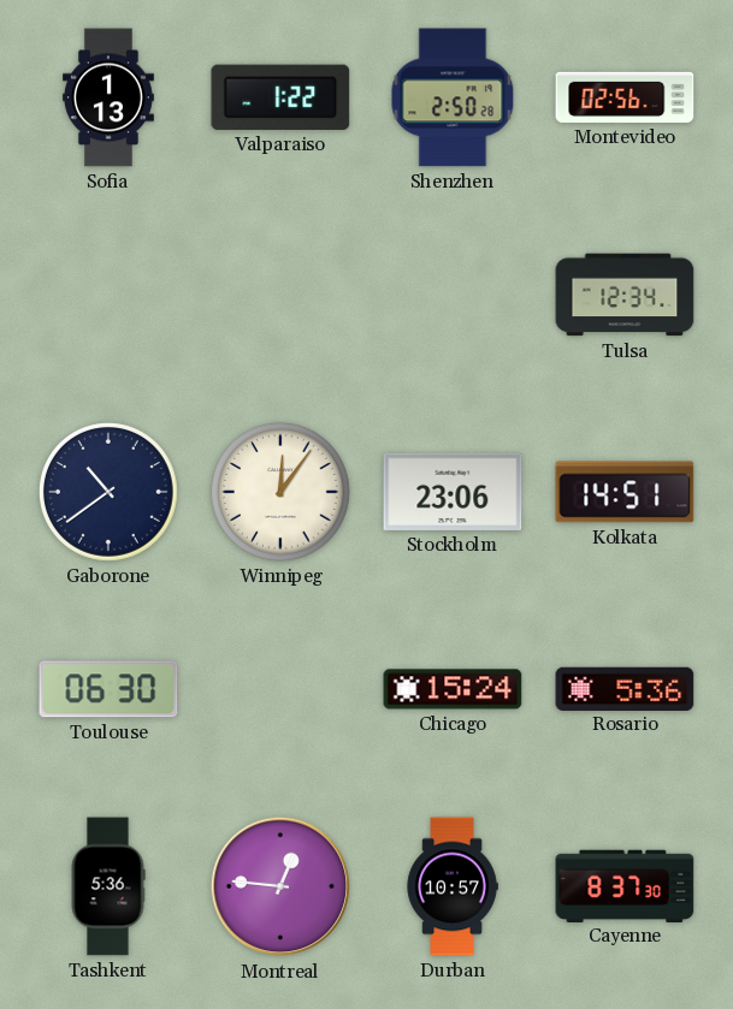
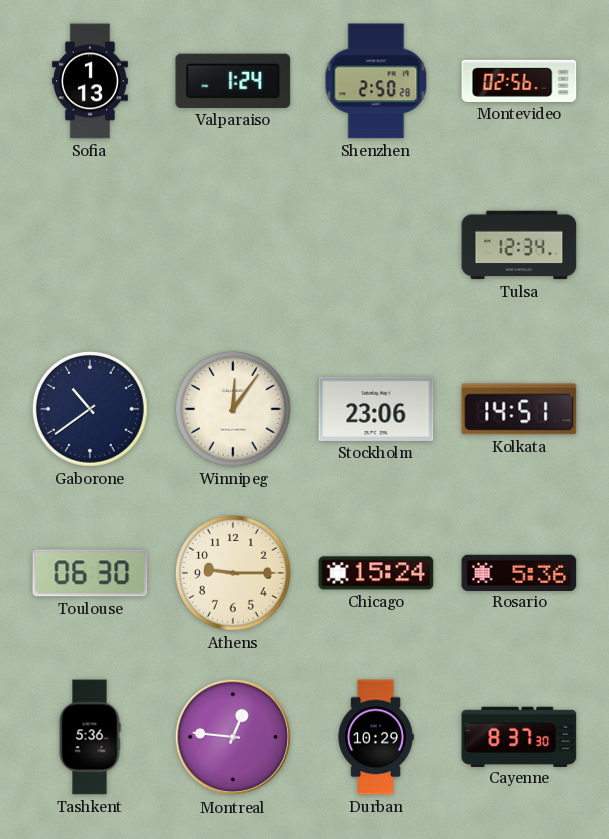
Valparaiso: 1:22 -> 1:24 (233, 81)
Athens: none -> 9:15 (233, 573)
Durban: 10:57 -> 10:29 (376, 737)
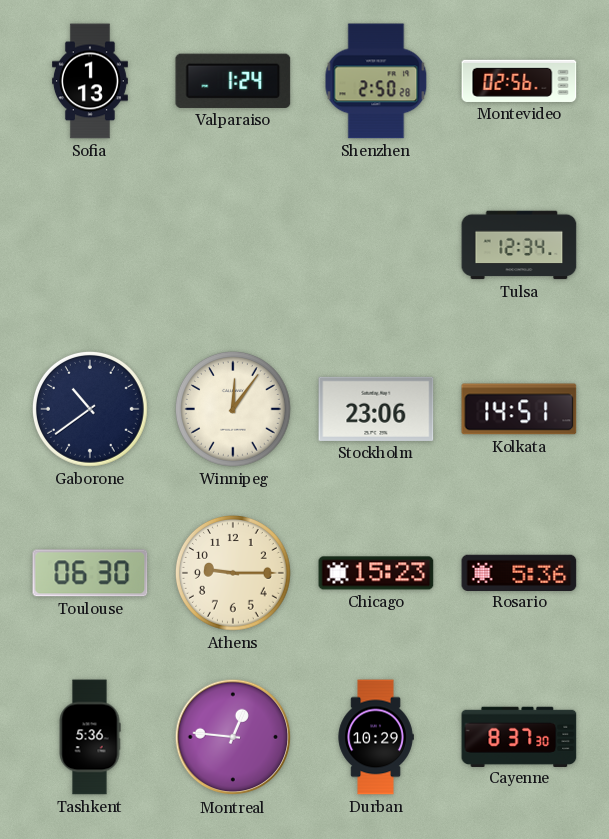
Chicago: 15:24 -> 15:23 (376, 573)
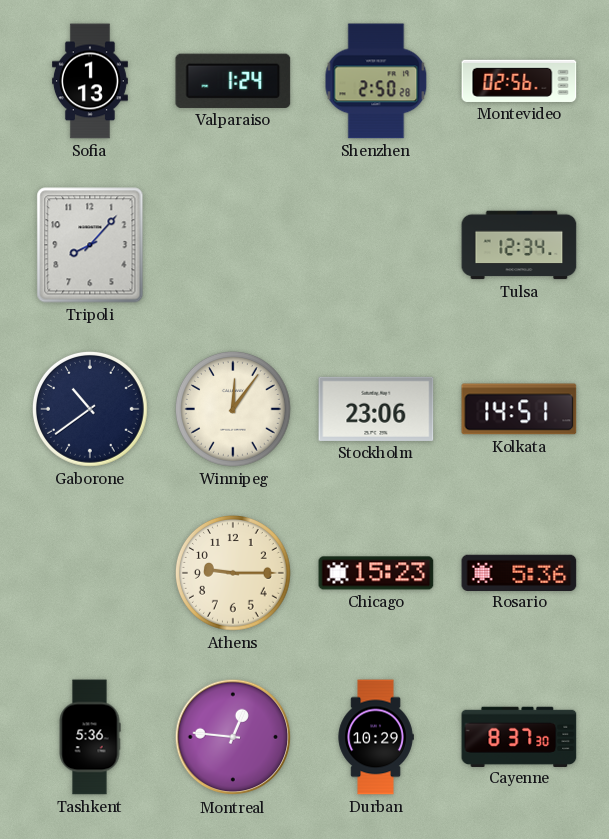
Tripoli: none -> 8:07 (90, 245)
Toulouse: 06:30 -> none (90, 573)
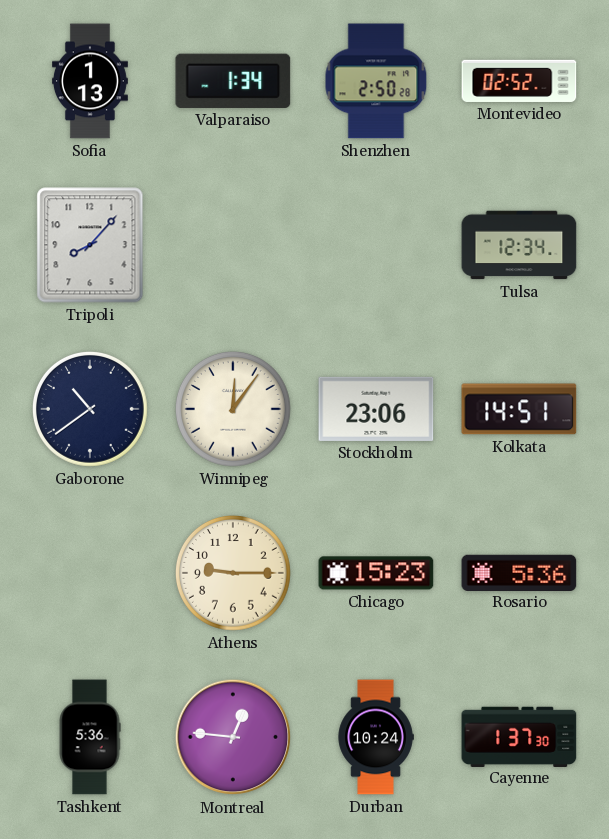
Valparaiso: 1:24 -> 1:34 (233, 81)
Montevideo: 02:56 -> 02:52 (519, 81)
Durban: 10:29 -> 10:24 (376, 737)
Cayenne: 8:37 -> 1:37 (519, 736)
